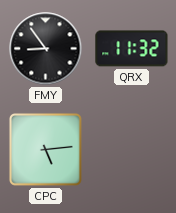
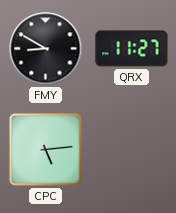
FMY: 8:54 -> 8:50 (46, 49)
QRX: 11:32 -> 11:27 (132, 49)
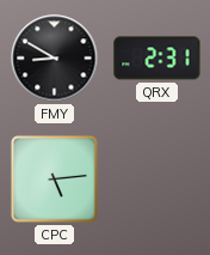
QRX: 11:27 -> 2:31 (157, 59)
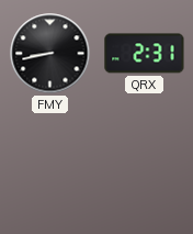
FMY: 8:50 -> 8:43 (50, 54)
CPC: 5:14 -> none (54, 178)
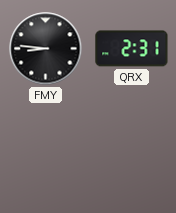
FMY: 8:43 -> 8:46 (46, 49)
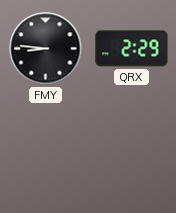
QRX: 2:31 -> 2:29 (132, 49)
